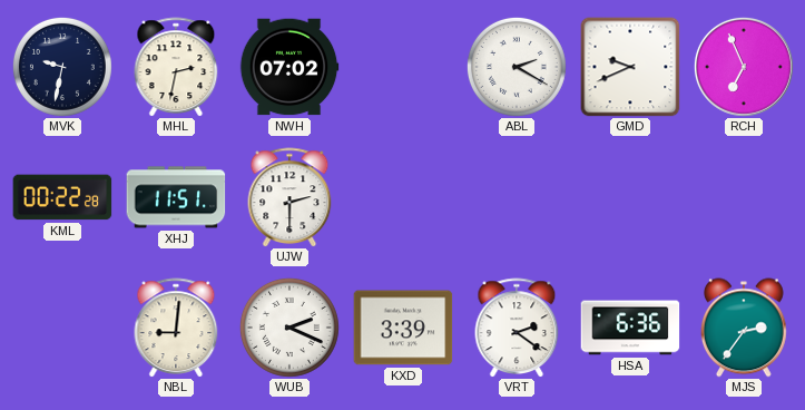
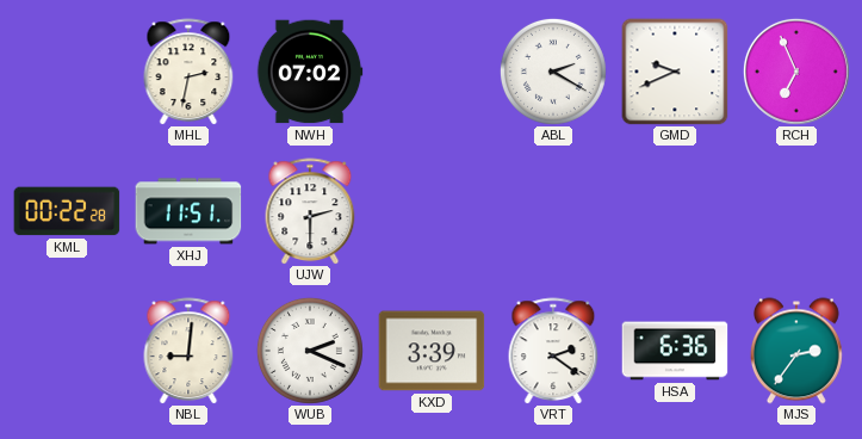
MVK: 9:32 -> none (62, 67)
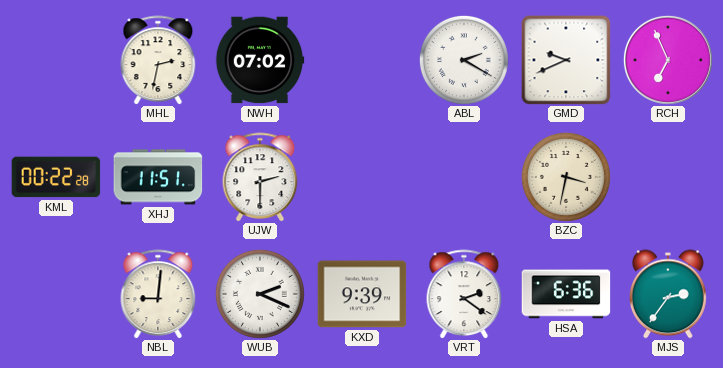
BZC: none -> 3:32 (566, 177)
KXD: 3:39 -> 9:39 (362, 294)
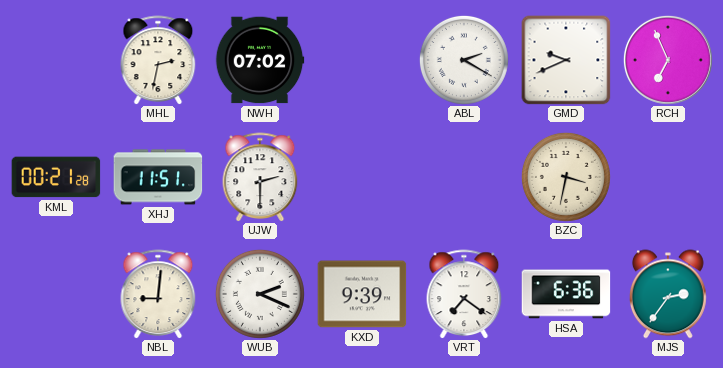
KML: 00:22 -> 00:21 (56, 177)
VRT: 2:21 -> 7:21 (464, 294)
